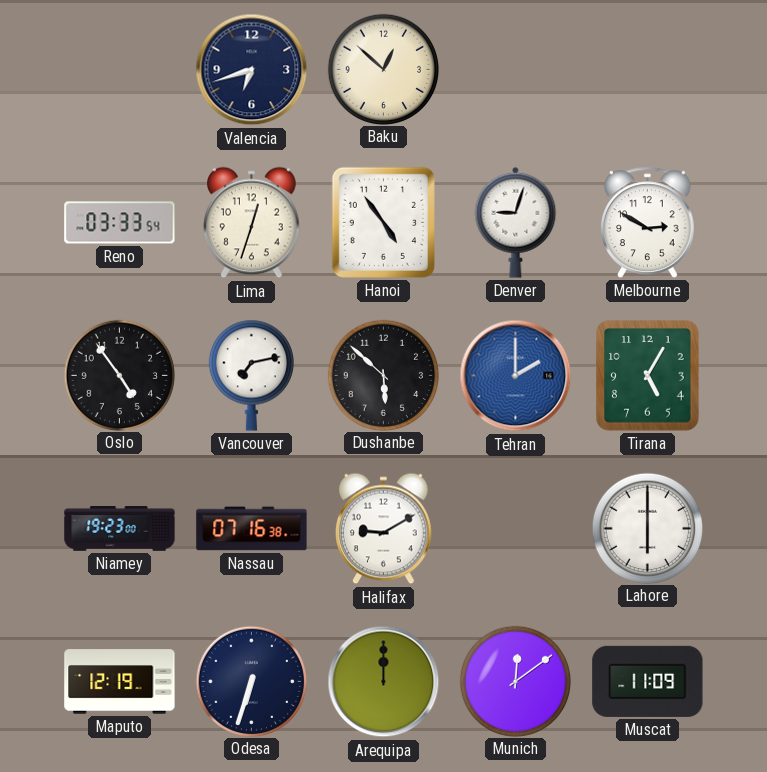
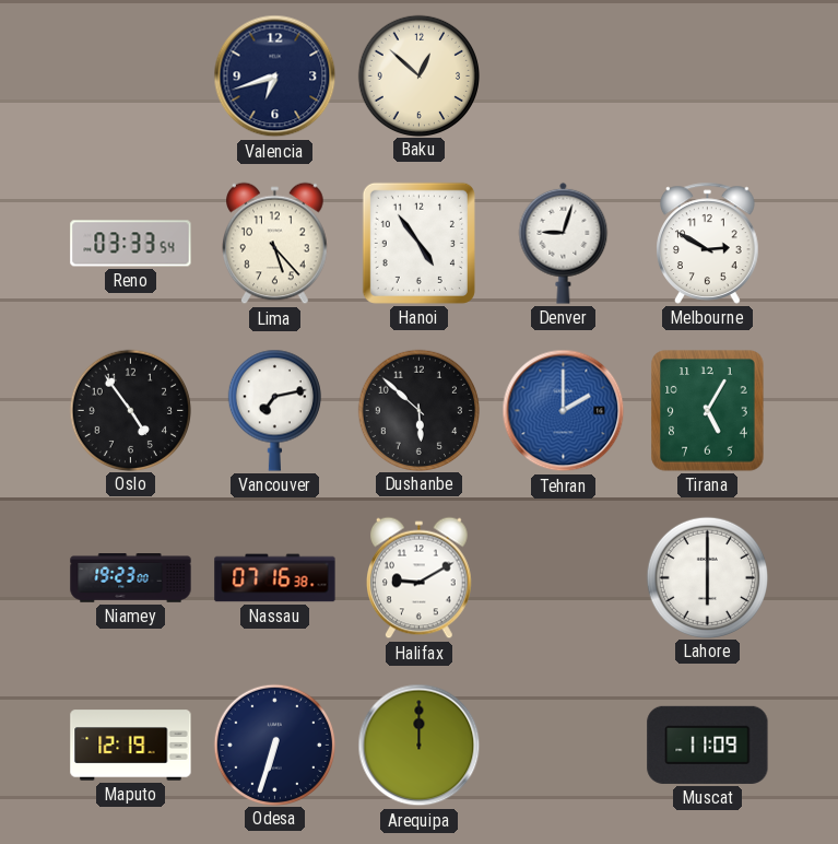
Lima: 12:33 -> 5:23 (275, 244)
Munich: 12:09 -> none (515, 681)
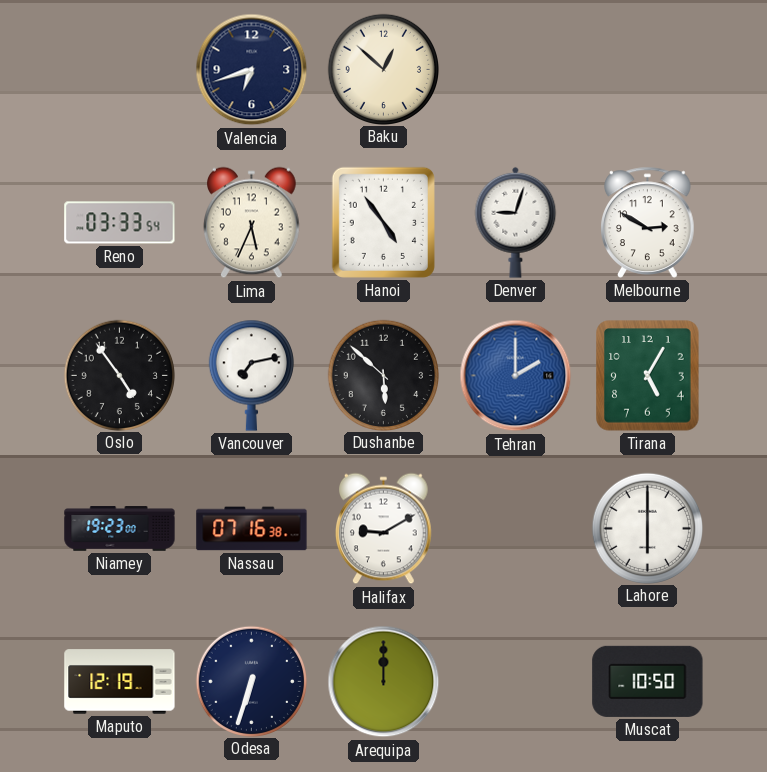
Lima: 5:23 -> 5:34 (252, 223)
Muscat: 11:09 -> 10:50 (648, 681)
